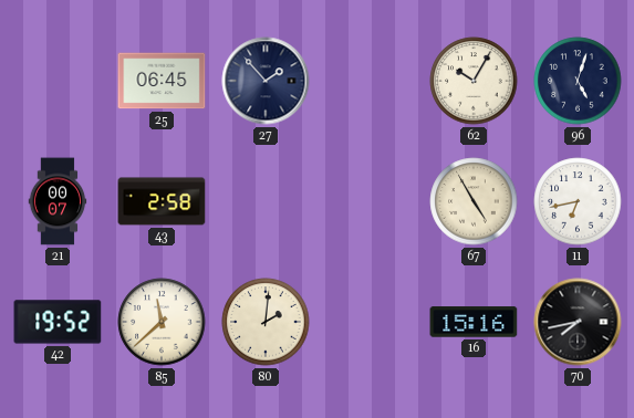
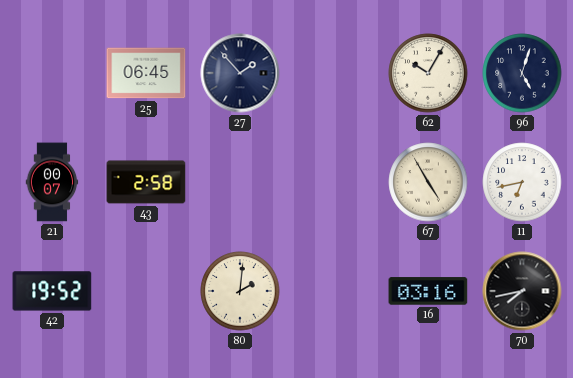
85: 11:38 -> none (162, 322)
16: 15:16 -> 03:16 (428, 291)
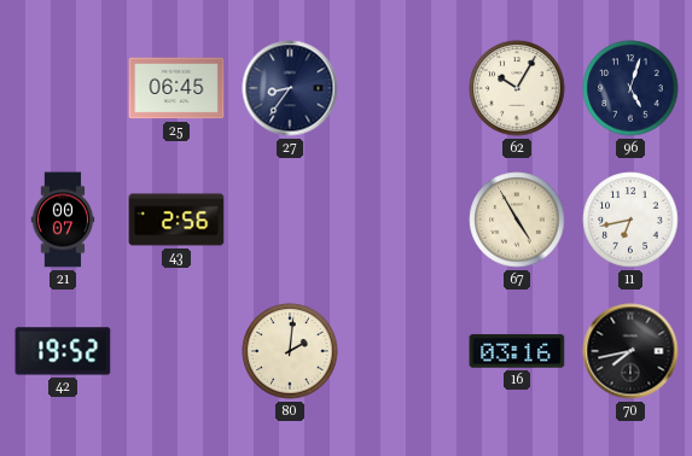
27: 1:53 -> 8:36 (290, 88)
43: 2:58 -> 2:56 (176, 220)
